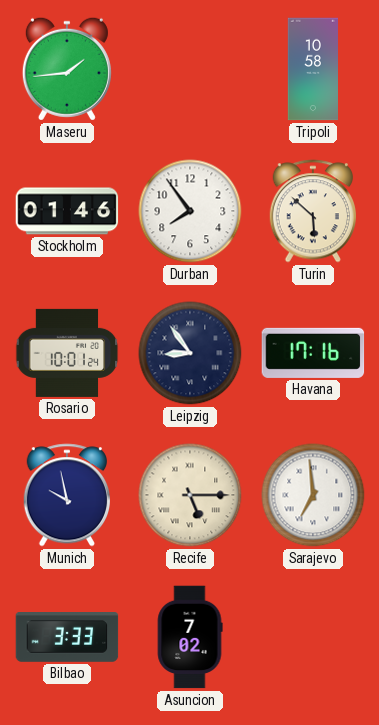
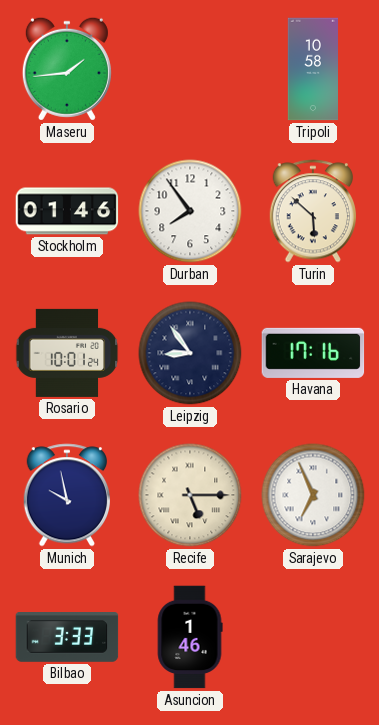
Sarajevo: 6:59 -> 6:56 (313, 495)
Asuncion: 7:02 -> 1:46 (190, 637)
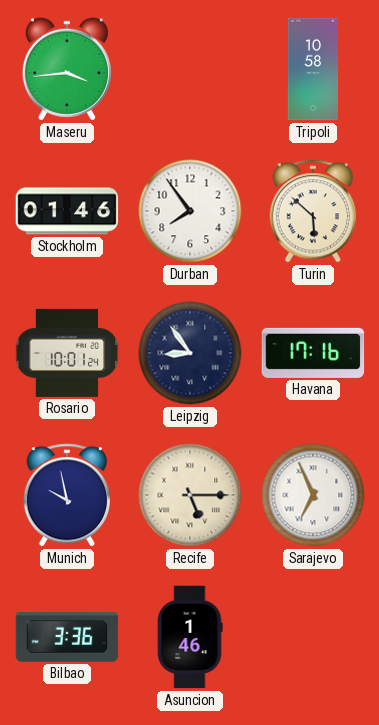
Maseru: 1:44 -> 3:44 (67, 69)
Bilbao: 3:33 -> 3:36 (67, 638)
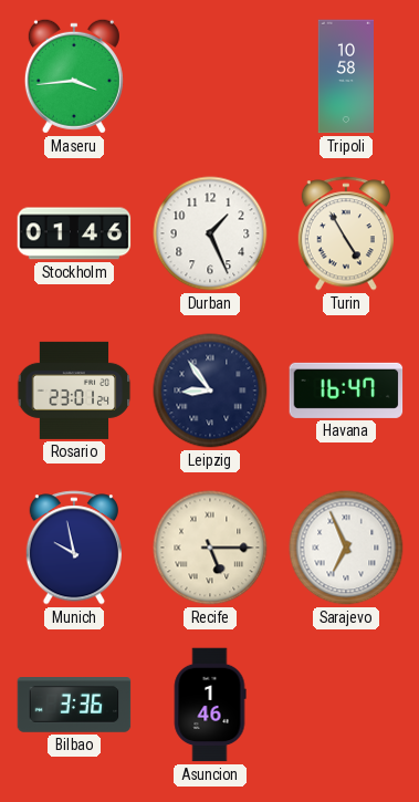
Durban: 7:54 -> 1:26 (210, 233)
Turin: 5:52 -> 4:55 (345, 233)
Rosario: 10:01 -> 23:01 (74, 390)
Havana: 17:16 -> 16:47 (346, 390)
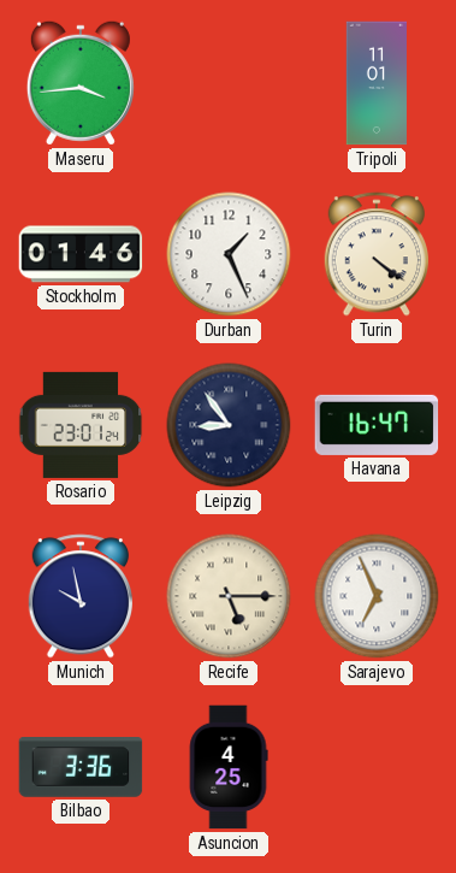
Tripoli: 10:58 -> 11:01 (375, 83)
Turin: 4:55 -> 4:21 (375, 254)
Asuncion: 1:46 -> 4:25 (229, 767)
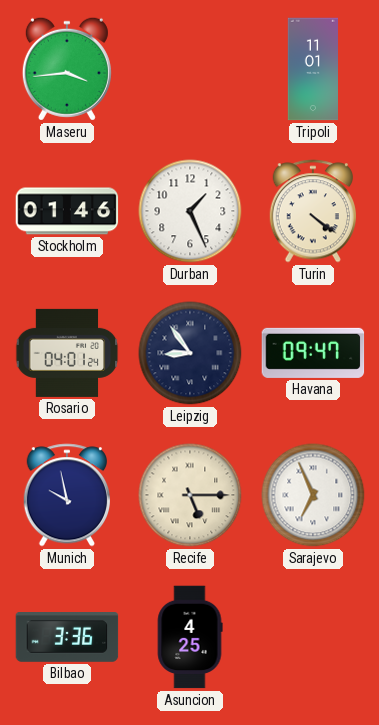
Rosario: 23:01 -> 04:01 (67, 353)
Havana: 16:47 -> 09:47 (313, 353)
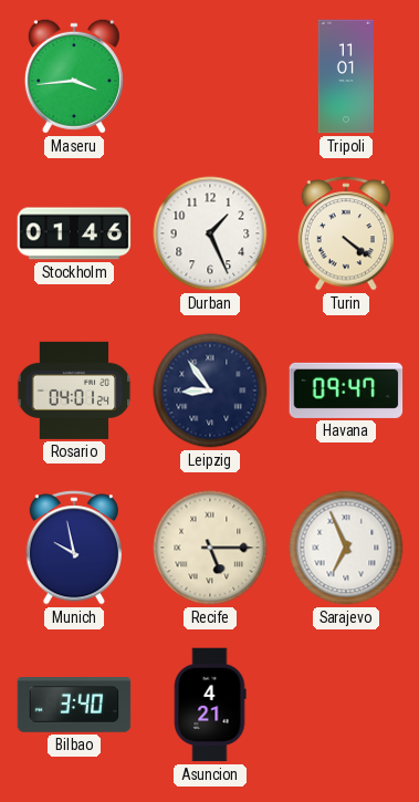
Bilbao: 3:36 -> 3:40 (74, 706)
Asuncion: 4:25 -> 4:21 (210, 705)
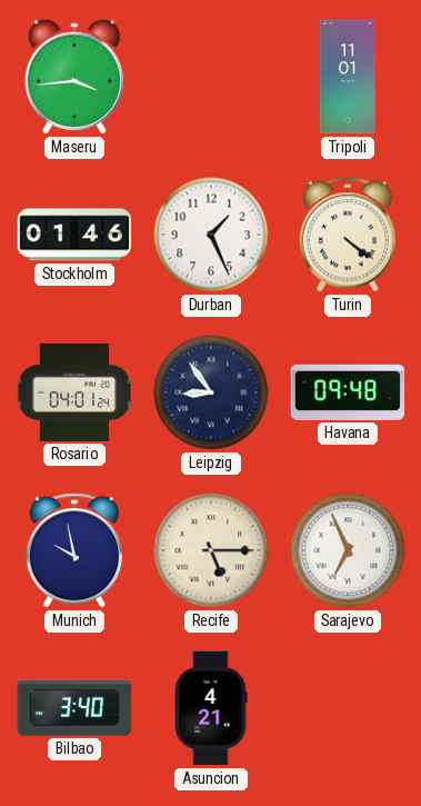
Havana: 09:47 -> 09:48 (348, 392)
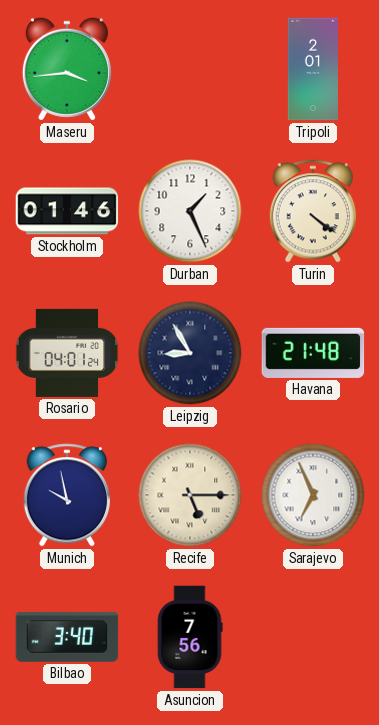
Tripoli: 11:01 -> 2:01 (312, 69)
Leipzig: 8:54 -> 8:55 (190, 353)
Havana: 09:48 -> 21:48 (313, 353)
Asuncion: 4:21 -> 7:56 (190, 637)
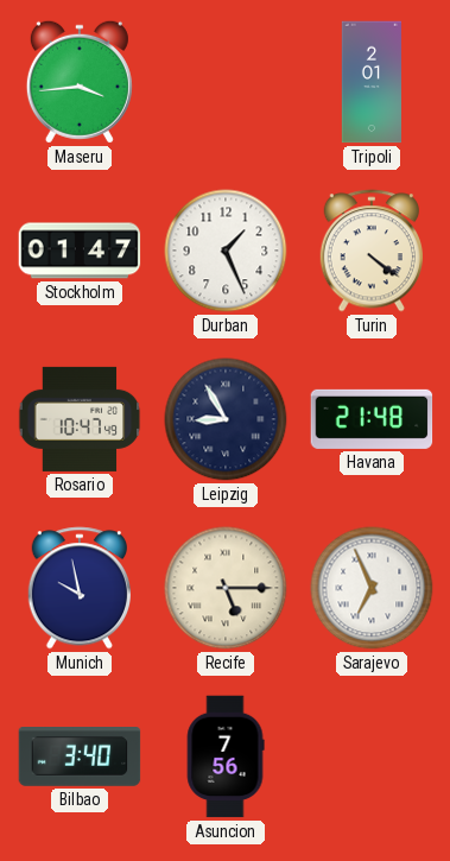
Stockholm: 01:46 -> 01:47 (80, 251)
Rosario: 04:01 -> 10:47 (80, 419)
